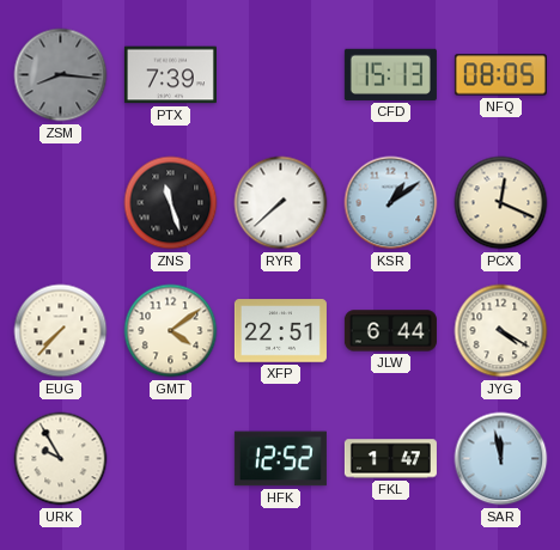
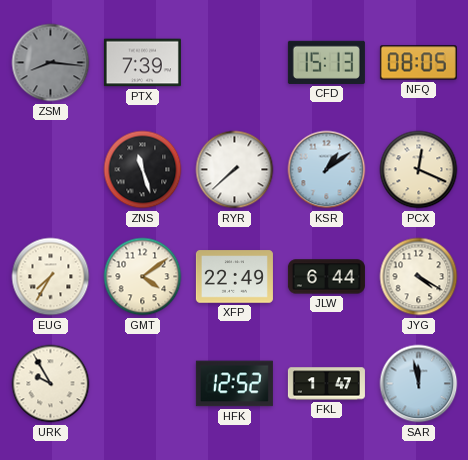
EUG: 7:37 -> 7:35 (51, 277)
XFP: 22:51 -> 22:49 (234, 277)
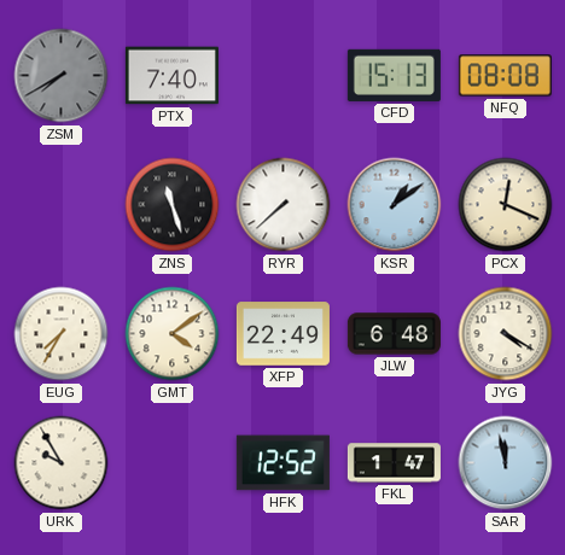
ZSM: 8:16 -> 7:40 (62, 76)
PTX: 7:39 -> 7:40 (171, 76)
NFQ: 08:05 -> 08:08 (505, 76)
JLW: 6:44 -> 6:48 (394, 334)
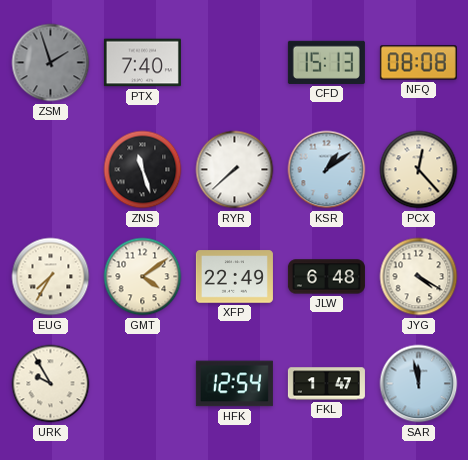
ZSM: 7:40 -> 1:57 (51, 63)
PCX: 12:19 -> 12:23 (419, 170)
HFK: 12:52 -> 12:54 (234, 384)
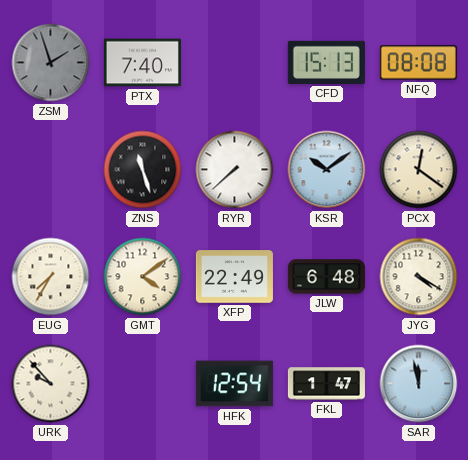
KSR: 1:09 -> 10:09 (327, 170)
PCX: 12:23 -> 12:21 (419, 170)
URK: 9:55 -> 9:53 (51, 384)
